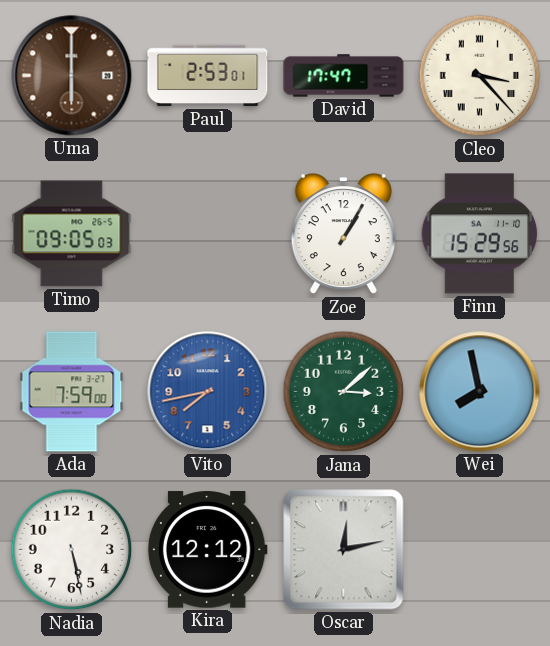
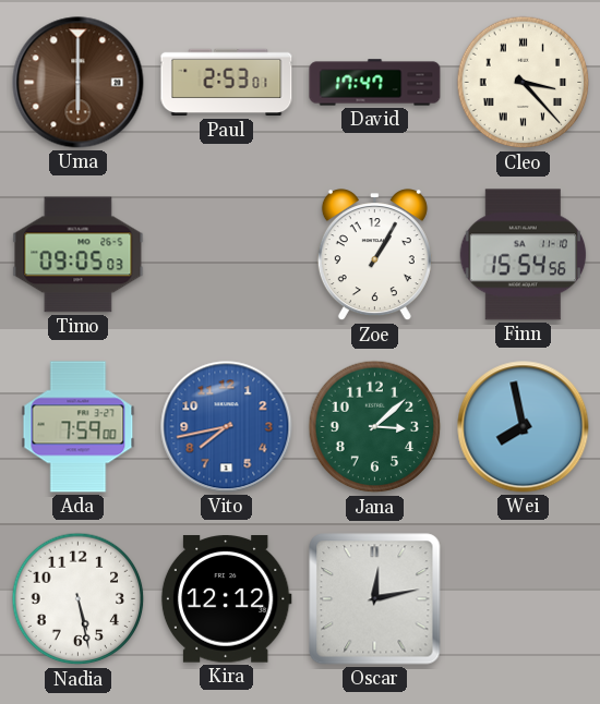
Finn: 15:29 -> 15:54 (524, 255)
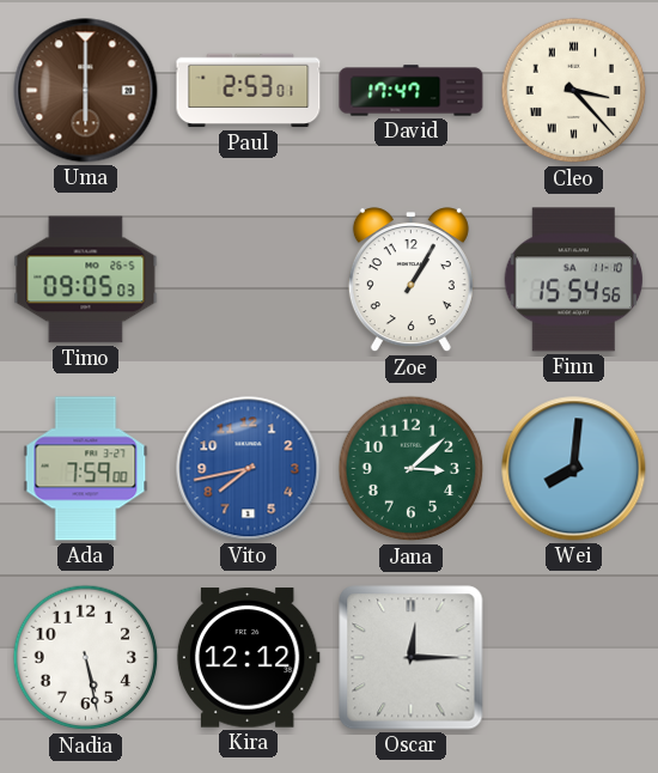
Wei: 7:58 -> 8:01 (574, 469)
Oscar: 12:13 -> 12:15 (412, 658)
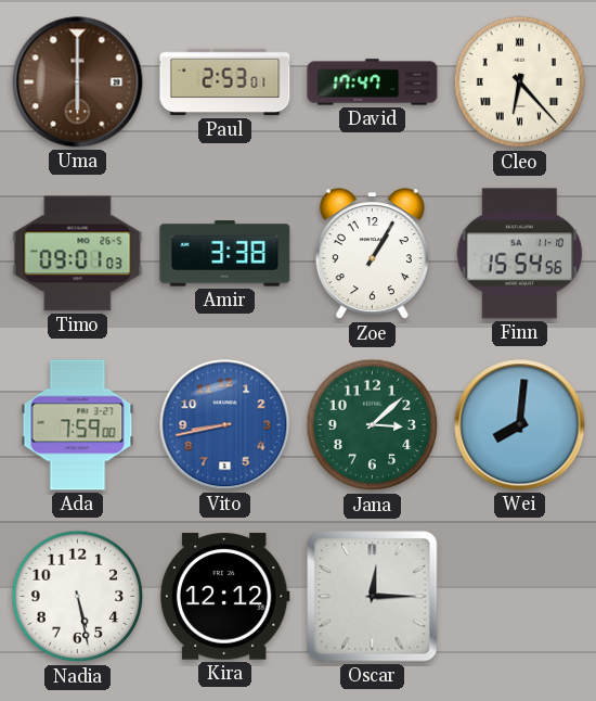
Cleo: 3:23 -> 6:23 (520, 82)
Timo: 09:05 -> 09:01 (78, 254)
Amir: none -> 3:38 (225, 254)
Vito: 7:43 -> 8:43 (225, 425)
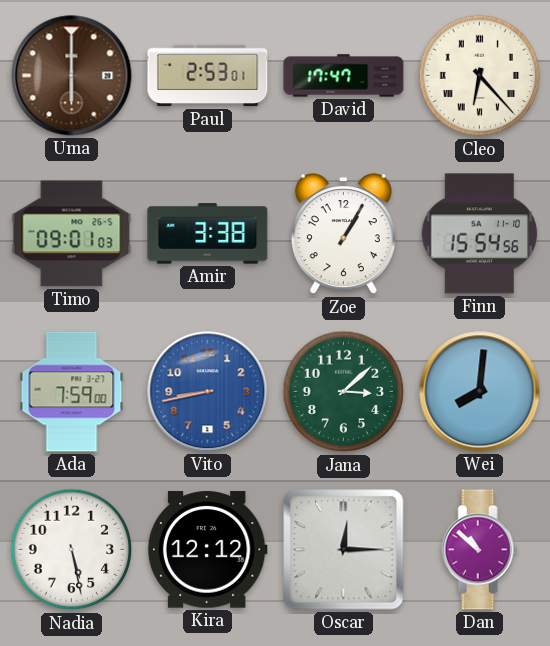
Dan: none -> 10:52 (479, 550)
